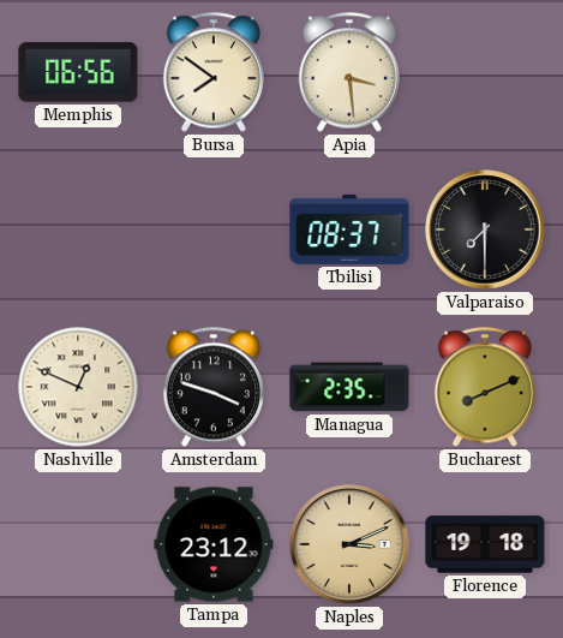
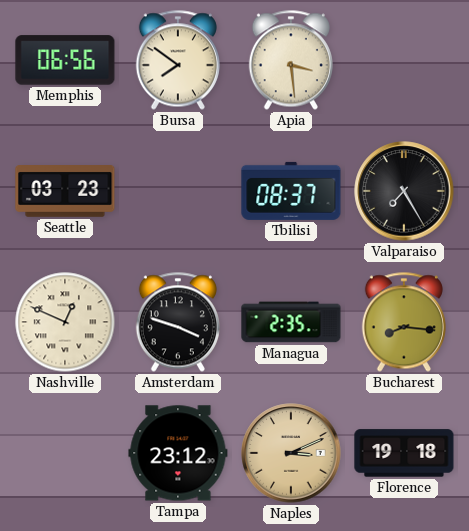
Seattle: none -> 03:23 (65, 192)
Valparaiso: 7:30 -> 7:25 (404, 191)
Bucharest: 8:11 -> 8:16 (404, 322)
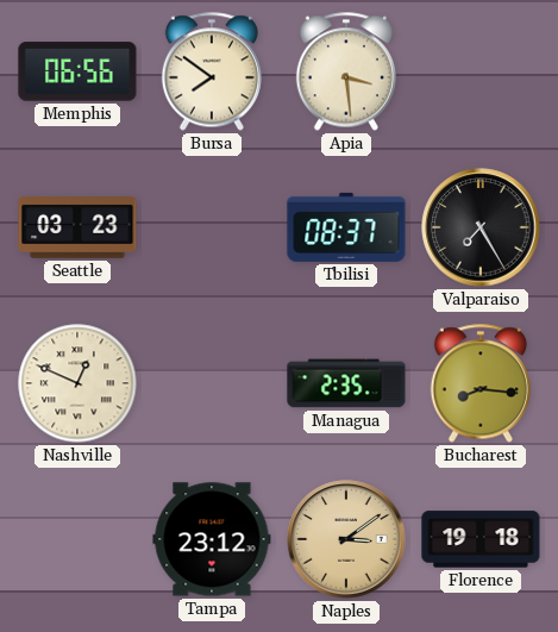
Amsterdam: 3:48 -> none (178, 322)
Naples: 3:11 -> 3:09 (346, 539)
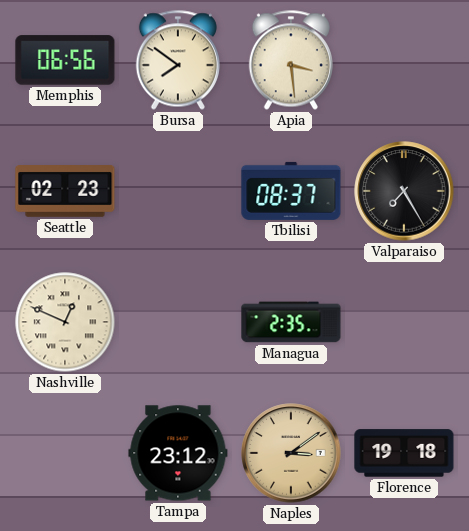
Seattle: 03:23 -> 02:23 (65, 192)
Bucharest: 8:16 -> none (481, 383)
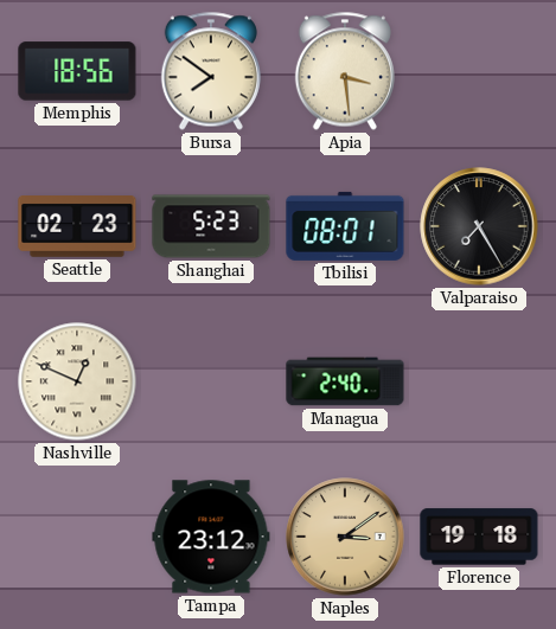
Memphis: 06:56 -> 18:56 (77, 71)
Shanghai: none -> 5:23 (211, 226)
Tbilisi: 08:37 -> 08:01 (345, 226)
Managua: 2:35 -> 2:40 (345, 381)
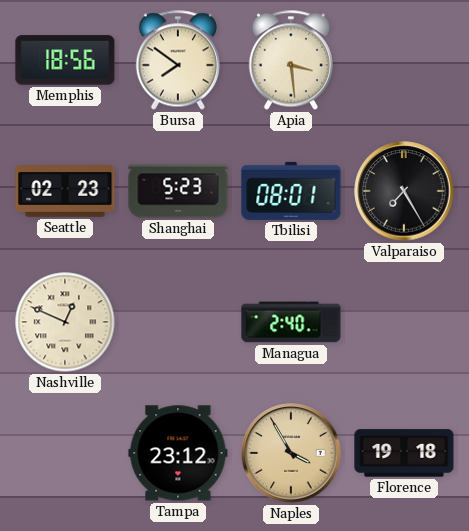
Naples: 3:09 -> 3:55 (291, 453)
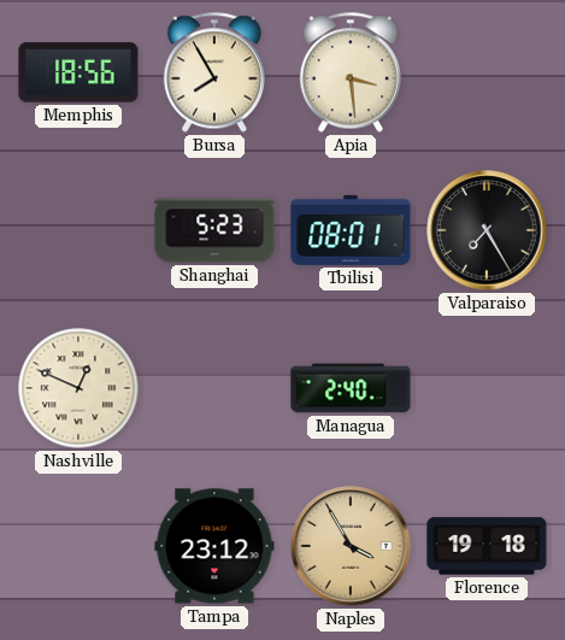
Bursa: 7:51 -> 7:55 (214, 72)
Seattle: 02:23 -> none (65, 192)
